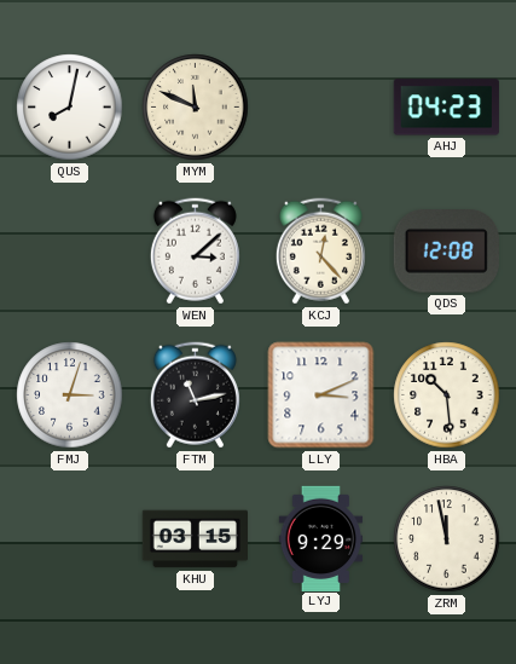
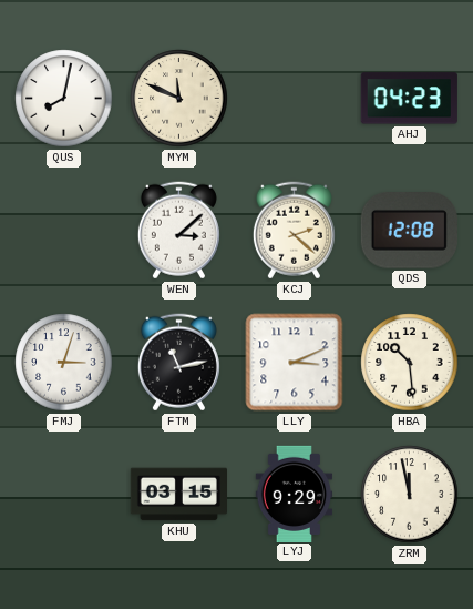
KCJ: 12:23 -> 2:22 (294, 231)
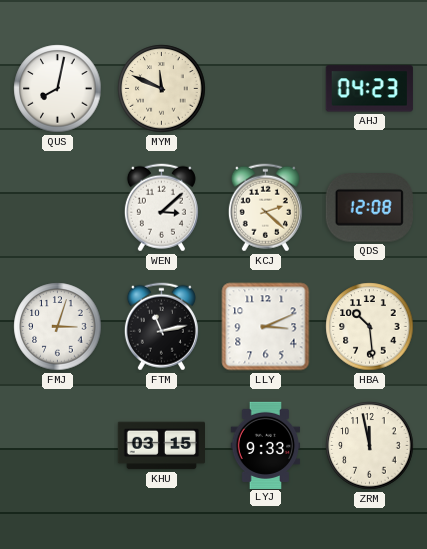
LYJ: 9:29 -> 9:33 (266, 445)
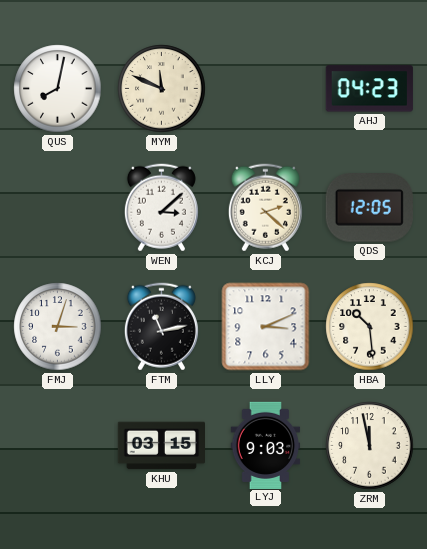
QDS: 12:08 -> 12:05 (369, 208)
LYJ: 9:33 -> 9:03 (266, 445)
